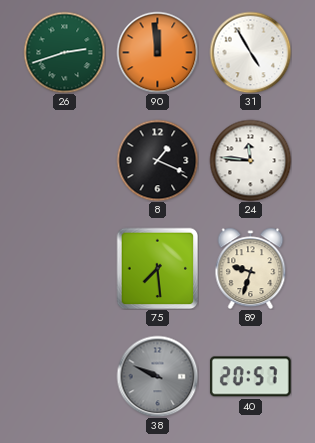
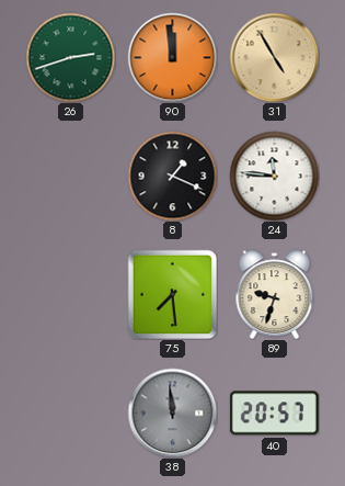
31 dial: white -> champagne (274, 57)
38: 9:49 -> 11:59 (172, 412)
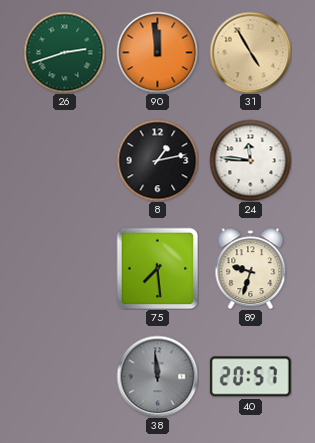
8: 1:19 -> 1:13 (157, 160)
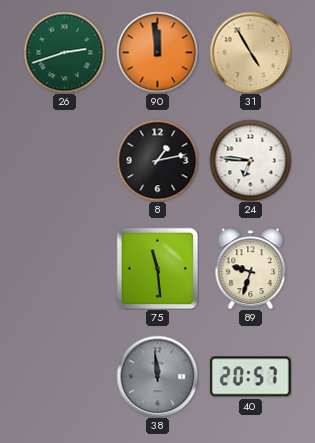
24: 11:46 -> 6:46 (250, 160)
75: 7:29 -> 11:29 (157, 268)
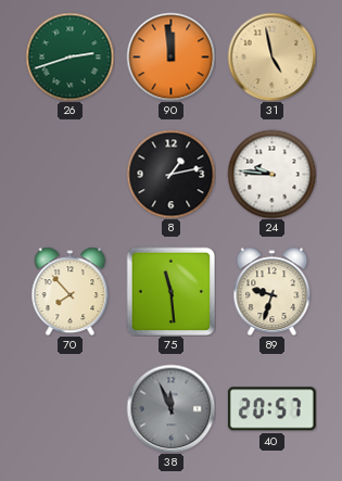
31: 4:55 -> 4:58 (271, 56)
24: 6:46 -> 9:46 (271, 174)
70: none -> 7:53 (71, 291)
38: 11:59 -> 11:56 (170, 408)
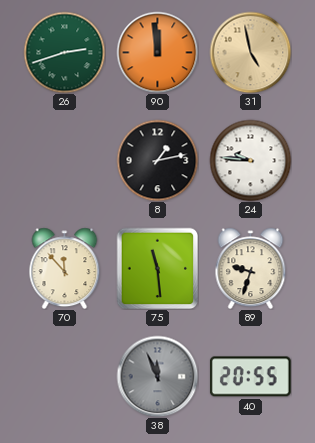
70: 7:53 -> 11:53 (65, 268)
40: 20:57 -> 20:55 (250, 377)
